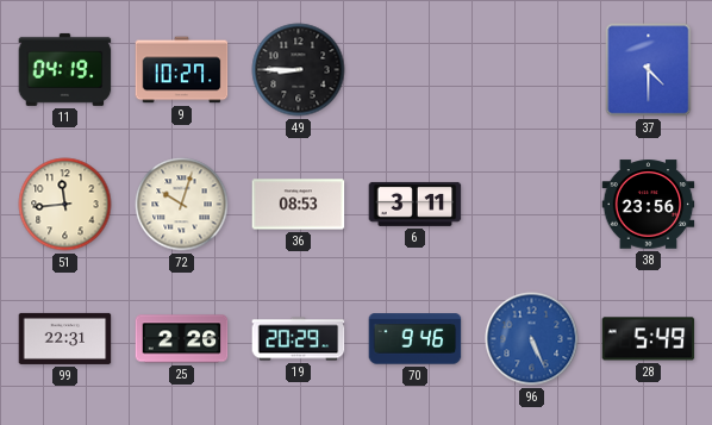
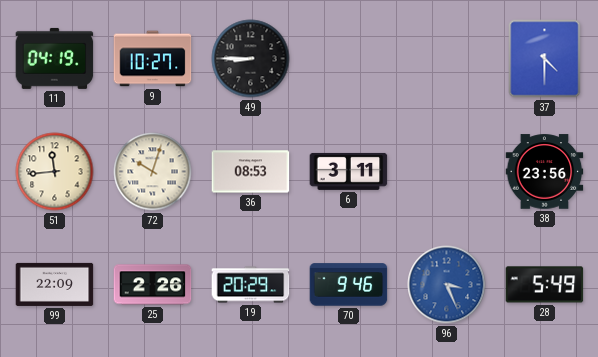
99: 22:31 -> 22:09 (55, 284)
96: 5:26 -> 3:26 (447, 285)
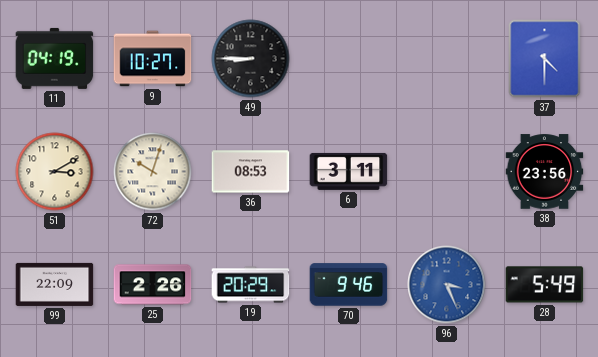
51: 11:44 -> 3:10 (55, 172)
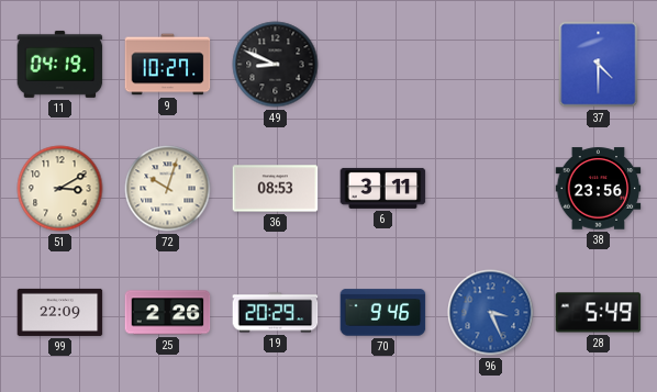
49: 8:45 -> 8:49 (276, 65)
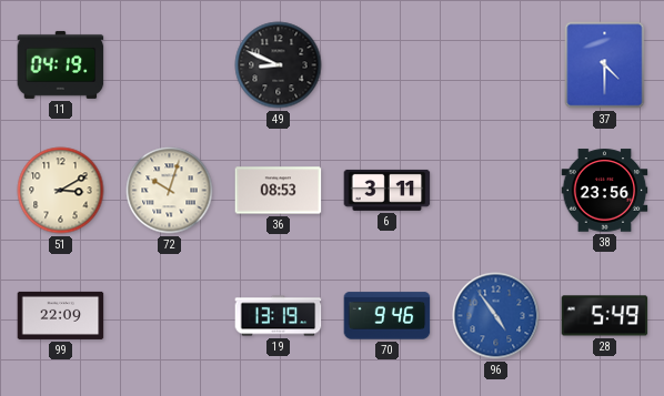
9: 10:27 -> none (168, 65)
25: 2:26 -> none (168, 313)
19: 20:29 -> 13:19 (279, 316)
96: 3:26 -> 4:54 (496, 316)
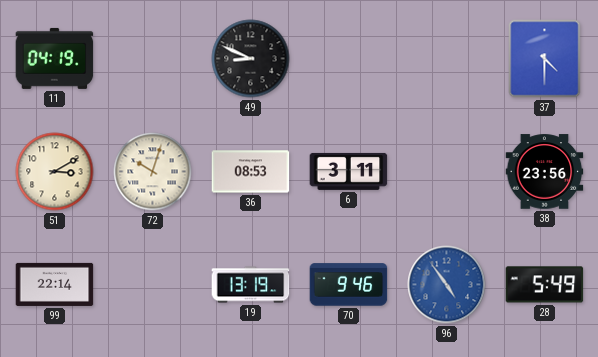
99: 22:09 -> 22:14 (55, 284)
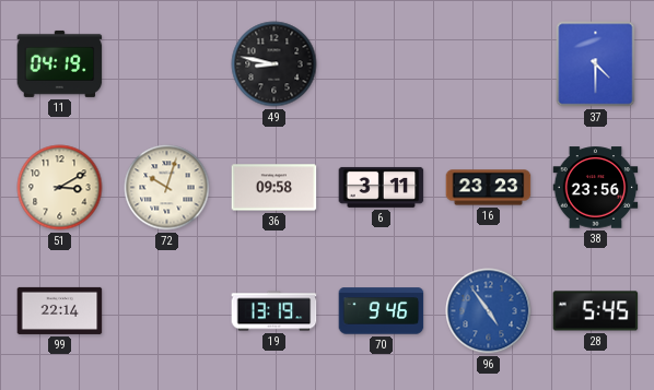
49: 8:49 -> 8:47 (275, 64)
36: 08:53 -> 09:58 (275, 188)
16: none -> 23:23 (489, 188)
28: 5:49 -> 5:45 (596, 311)
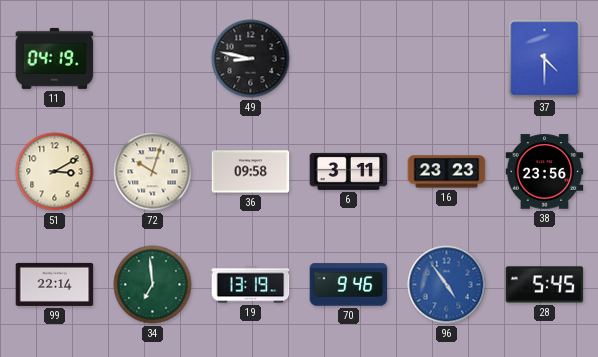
34: none -> 6:59 (153, 285)
